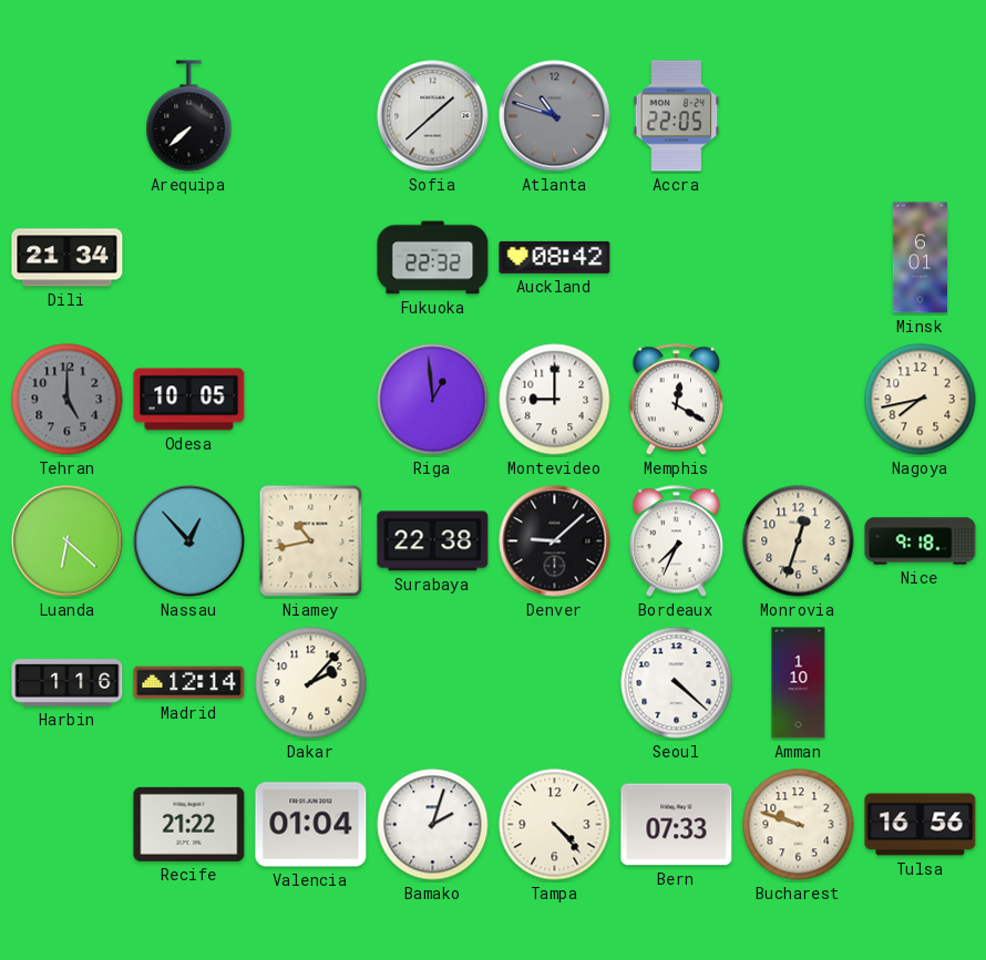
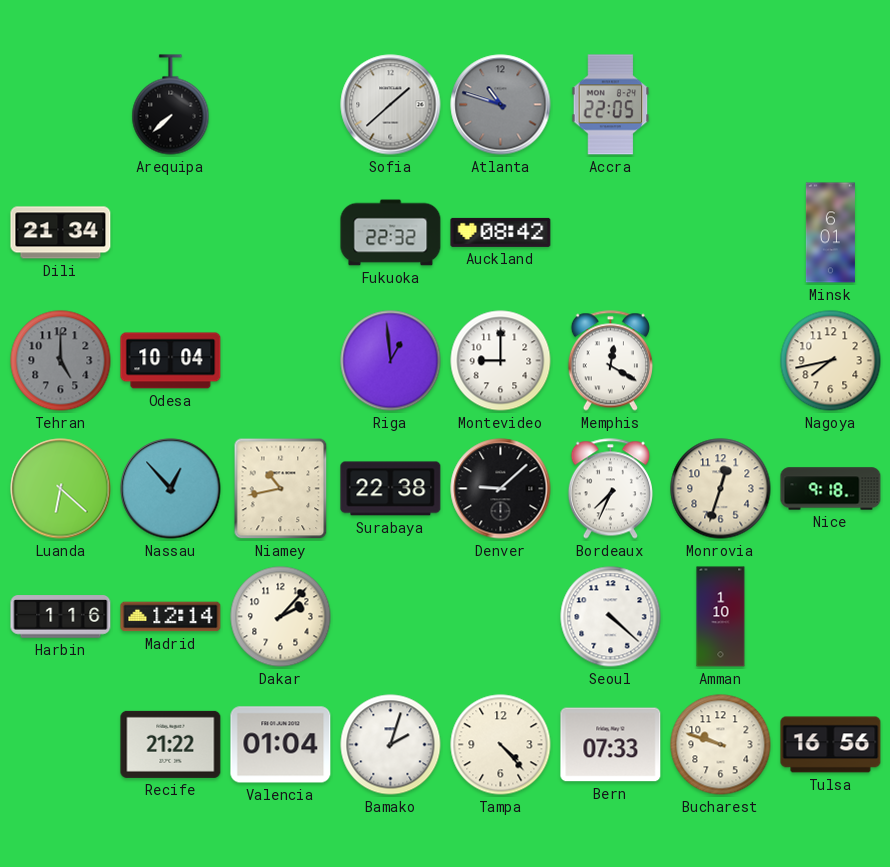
Odesa: 10:05 -> 10:04 (171, 361)
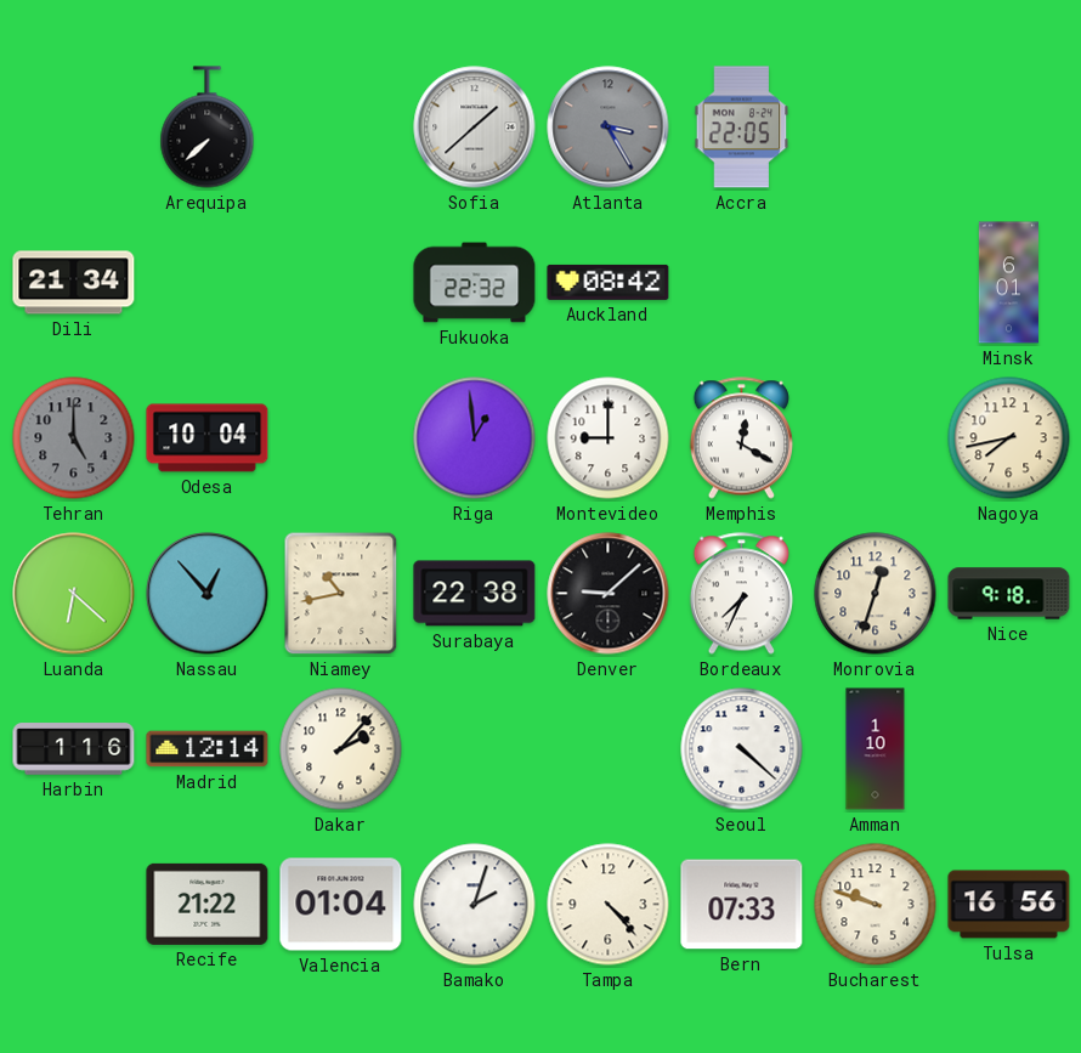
Atlanta: 10:48 -> 3:25 (609, 128)
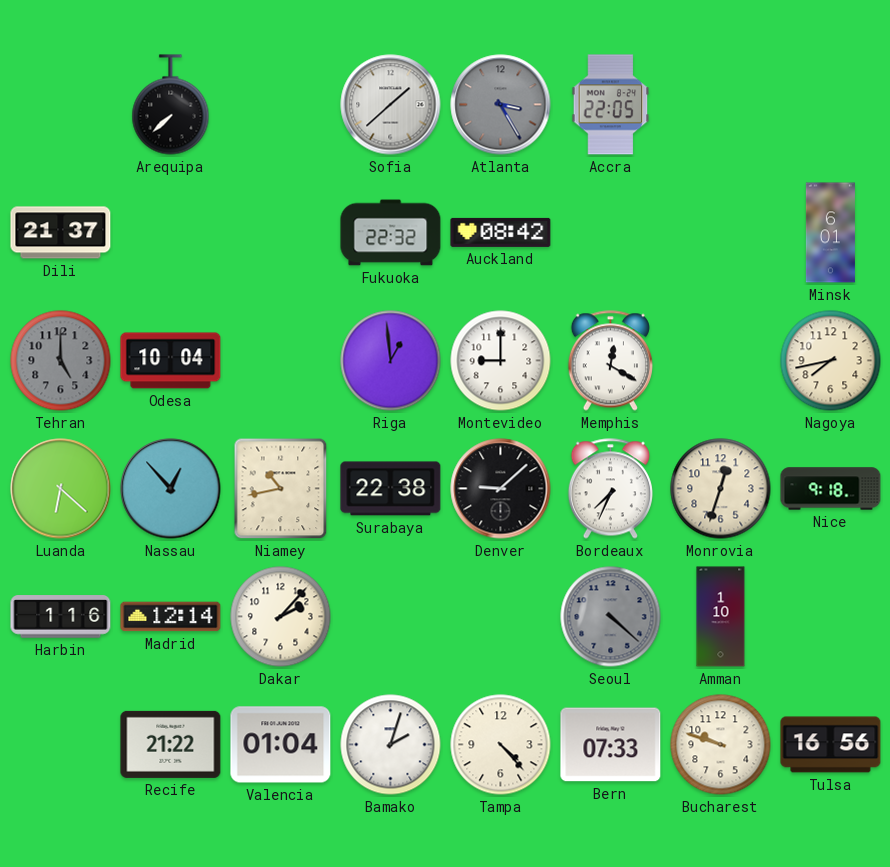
Dili: 21:34 -> 21:37 (61, 233)
Seoul dial: white -> grey (611, 617)
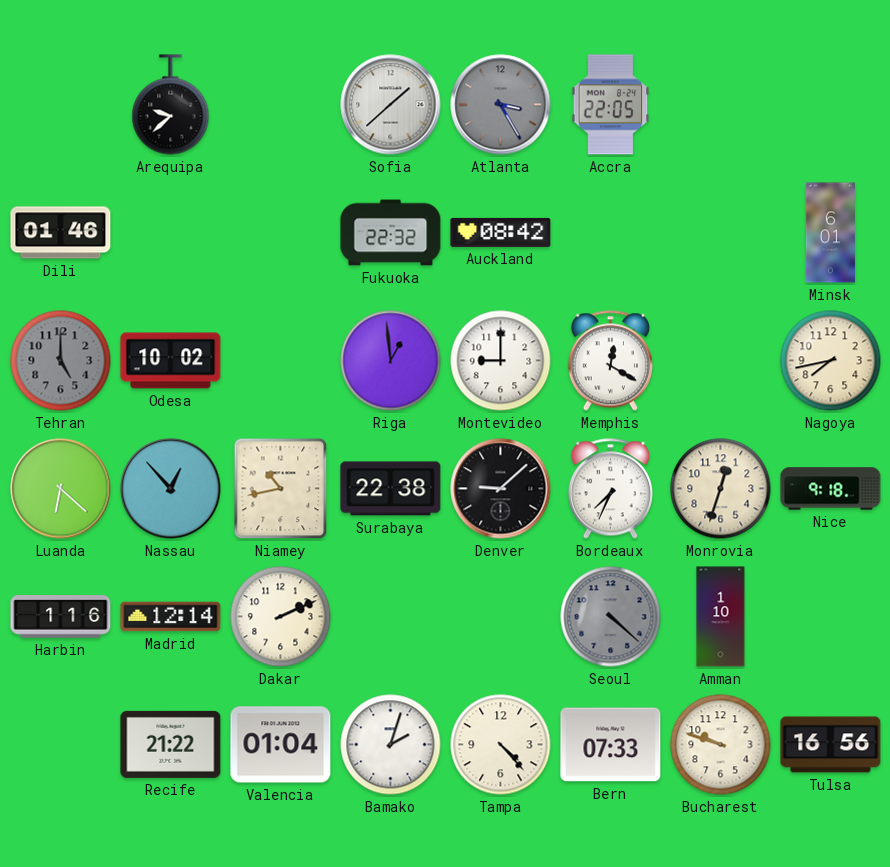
Arequipa: 7:38 -> 9:38 (171, 105)
Dili: 21:37 -> 01:46 (61, 233)
Odesa: 10:04 -> 10:02 (171, 361)
Dakar: 2:07 -> 2:11 (281, 617)
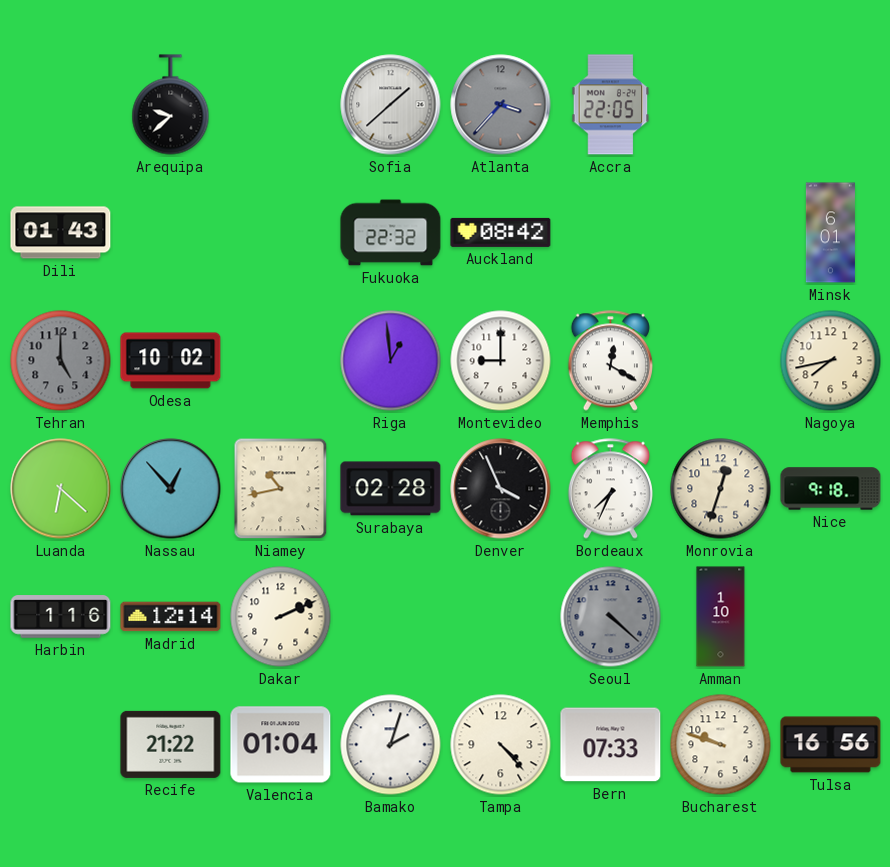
Atlanta: 3:25 -> 3:37 (501, 105)
Dili: 01:46 -> 01:43 (61, 233)
Surabaya: 22:38 -> 02:28 (391, 489)
Denver: 9:08 -> 3:56 (501, 489)
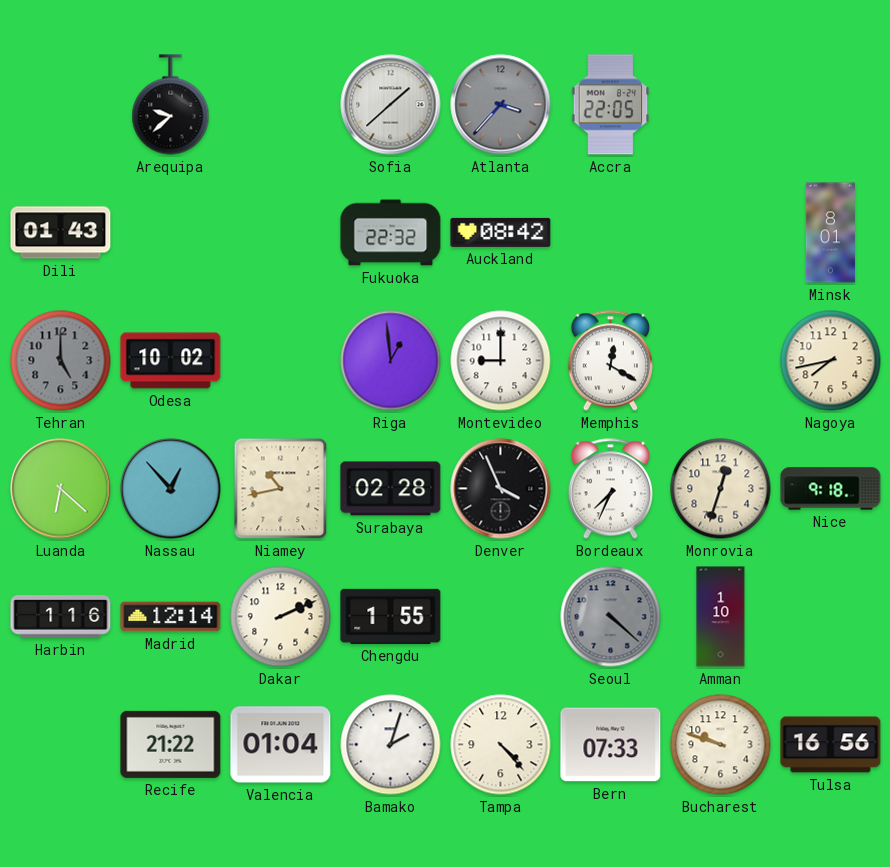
Minsk: 6:01 -> 8:01 (830, 233)
Chengdu: none -> 1:55 (391, 616)
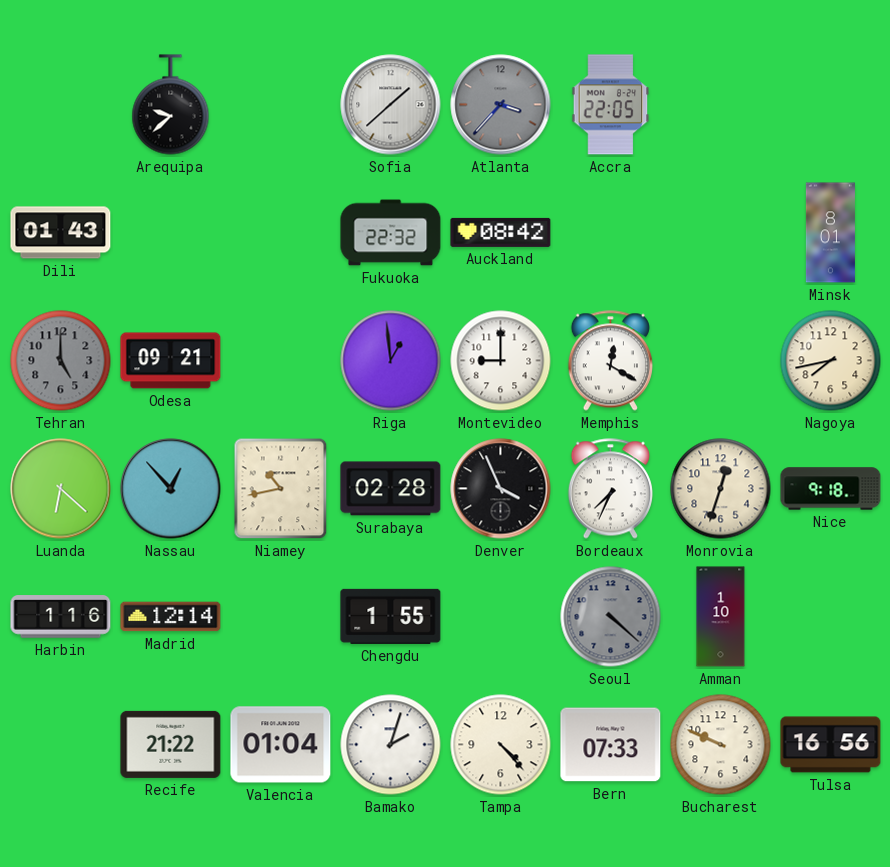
Odesa: 10:02 -> 09:21 (171, 361)
Dakar: 2:11 -> none (281, 617)
Bucharest: 9:48 -> 9:49 (721, 745)
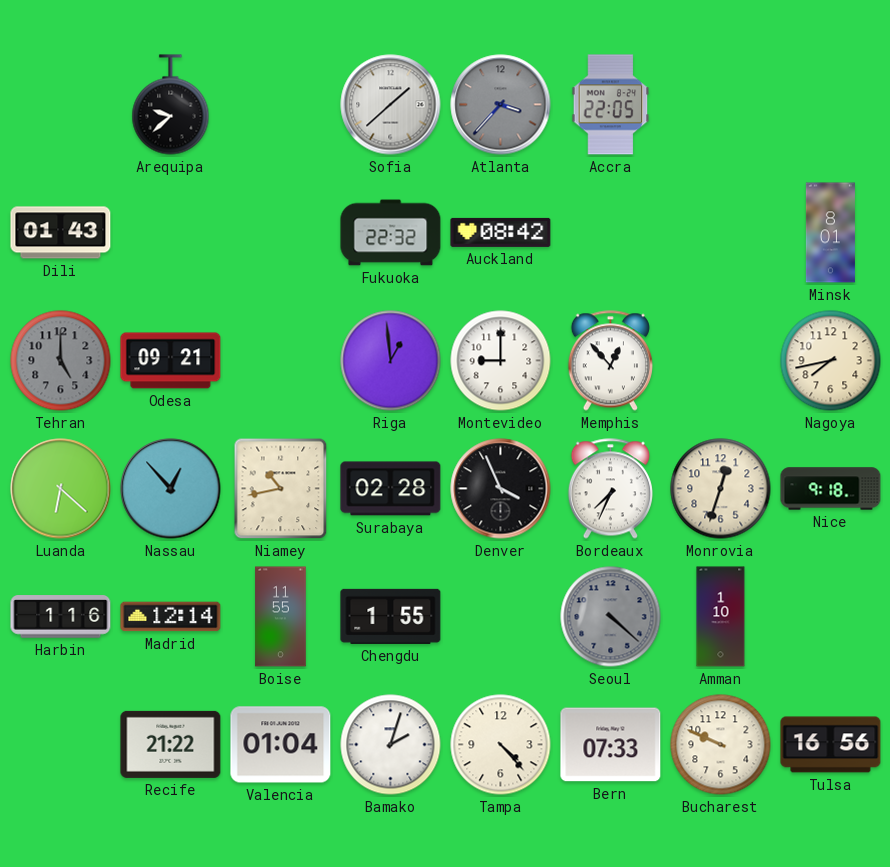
Memphis: 12:20 -> 12:53 (610, 361)
Boise: none -> 11:55 (281, 617)
